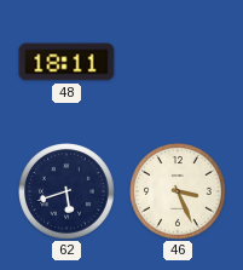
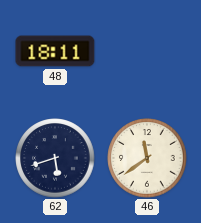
46: 3:26 -> 11:39 (147, 158)
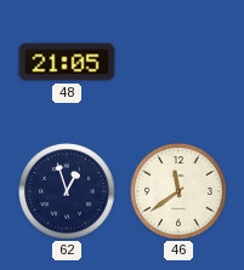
48: 18:11 -> 21:05 (67, 62)
62: 5:42 -> 12:57 (67, 191)
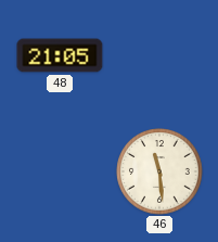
62: 12:57 -> none (67, 191)
46: 11:39 -> 11:29 (159, 171)
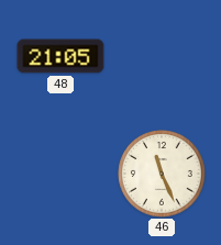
46: 11:29 -> 11:26 (162, 174)
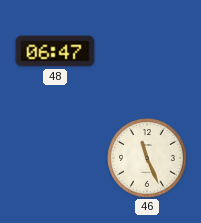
48: 21:05 -> 06:47 (55, 51)
